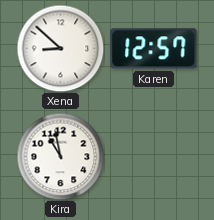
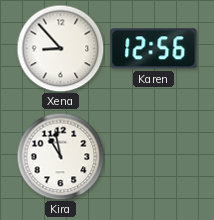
Xena: 8:52 -> 8:53 (60, 48)
Karen: 12:57 -> 12:56 (154, 49)
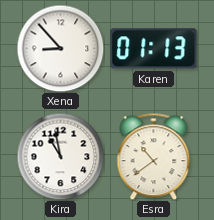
Karen: 12:56 -> 01:13 (154, 49)
Esra: none -> 10:39 (154, 156)
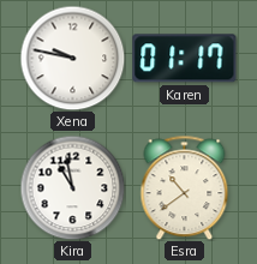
Xena: 8:53 -> 9:47 (72, 58)
Karen: 01:13 -> 01:17 (185, 59)
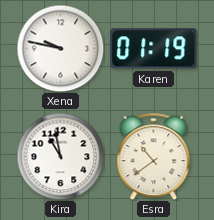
Karen: 01:17 -> 01:19 (154, 49)
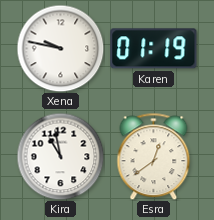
Esra: 10:39 -> 12:39 (154, 156)
